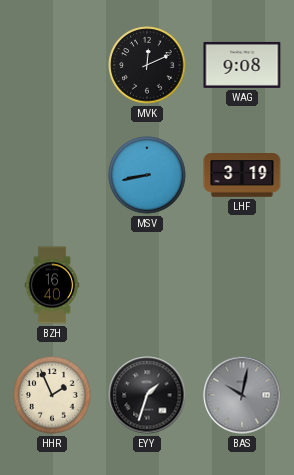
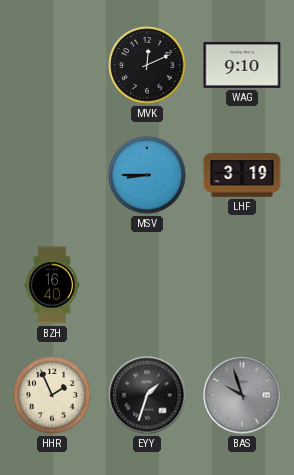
WAG: 9:08 -> 9:10 (242, 65)
MSV: 8:43 -> 8:45 (147, 175)
BAS: 10:02 -> 9:57 (242, 395)
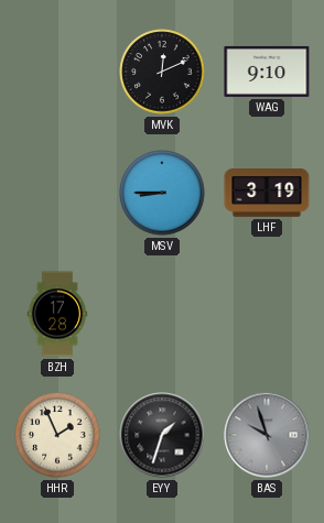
BZH: 16:40 -> 17:28 (57, 314)
